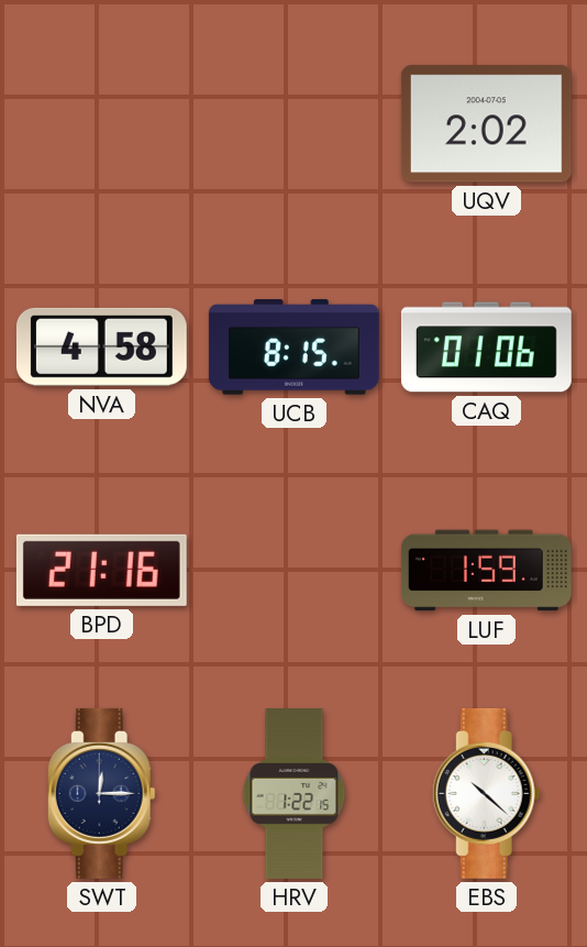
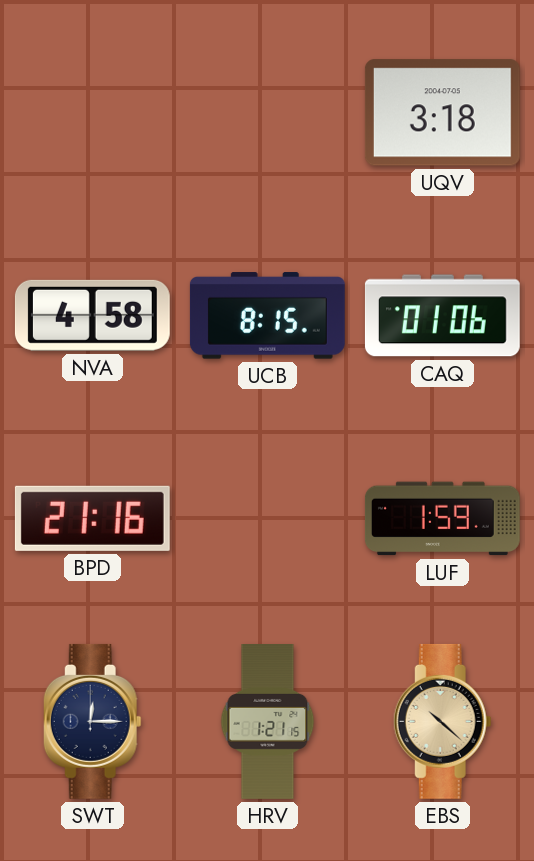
UQV: 2:02 -> 3:18 (442, 113)
HRV: 1:22 -> 1:21 (268, 722)
EBS dial: white -> champagne (442, 721)
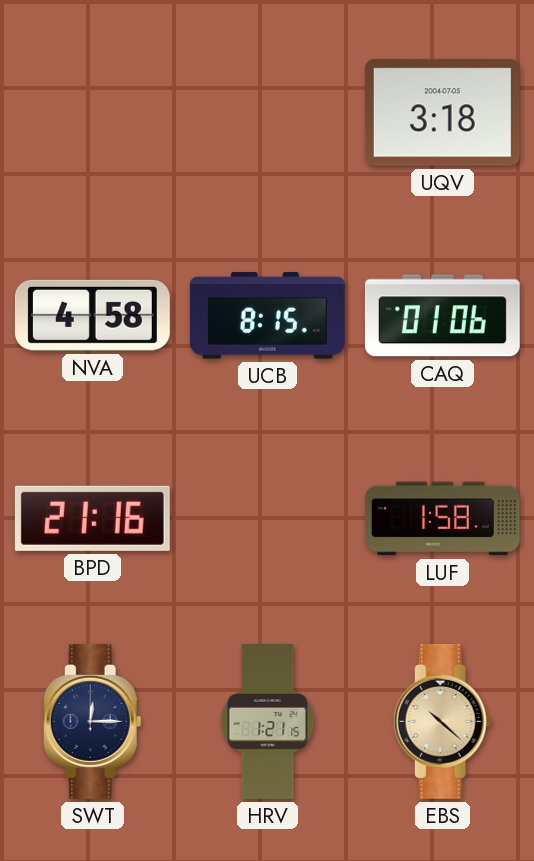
LUF: 1:59 -> 1:58 (442, 519)
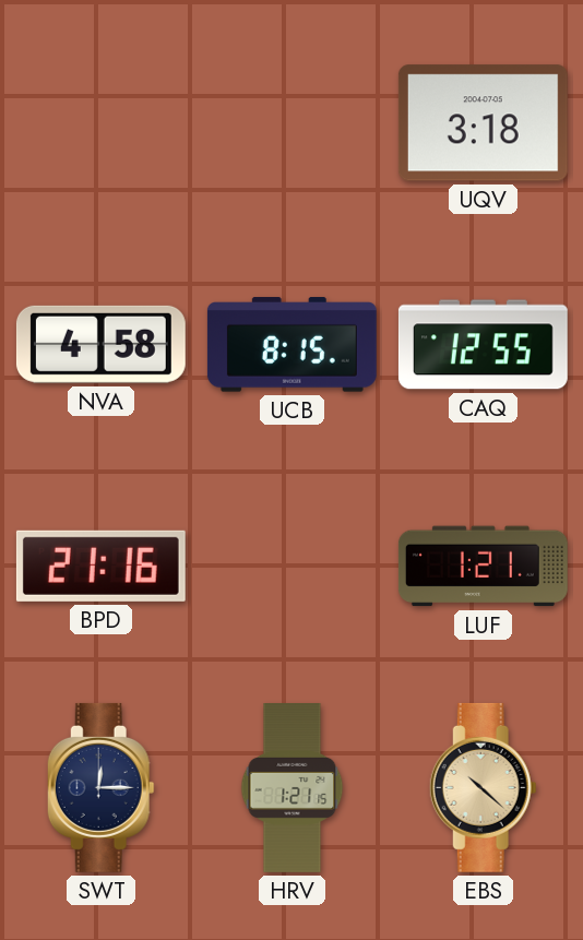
CAQ: 01:06 -> 12:55 (483, 345)
LUF: 1:58 -> 1:21 (483, 567)
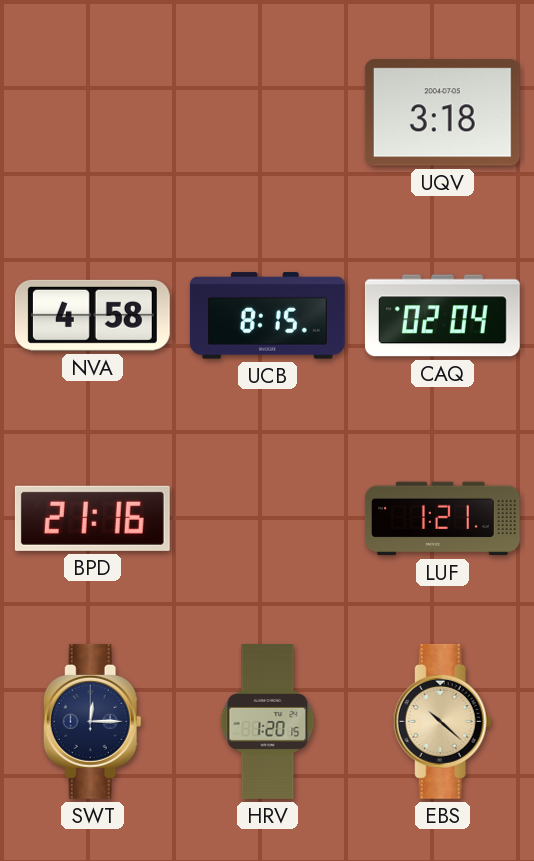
CAQ: 12:55 -> 02:04 (442, 316)
HRV: 1:21 -> 1:20 (268, 722)
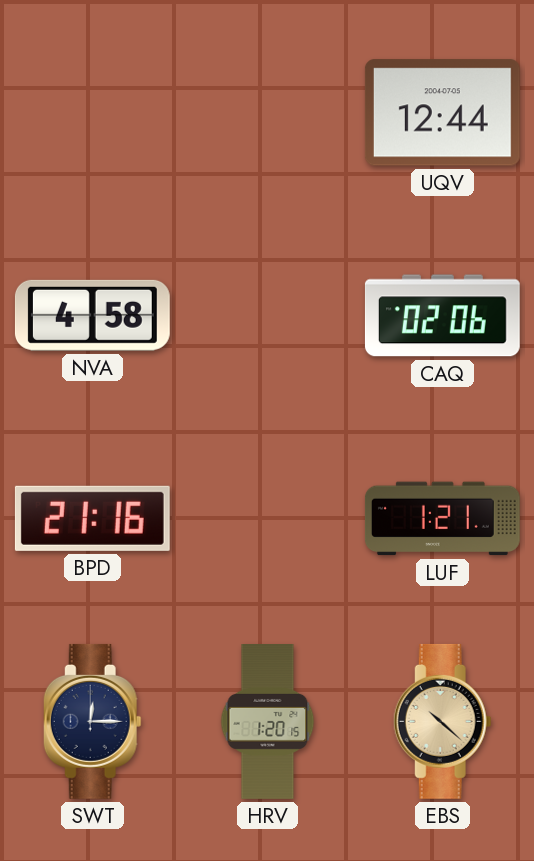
UQV: 3:18 -> 12:44 (442, 113)
UCB: 8:15 -> none (267, 316)
CAQ: 02:04 -> 02:06 (442, 316)
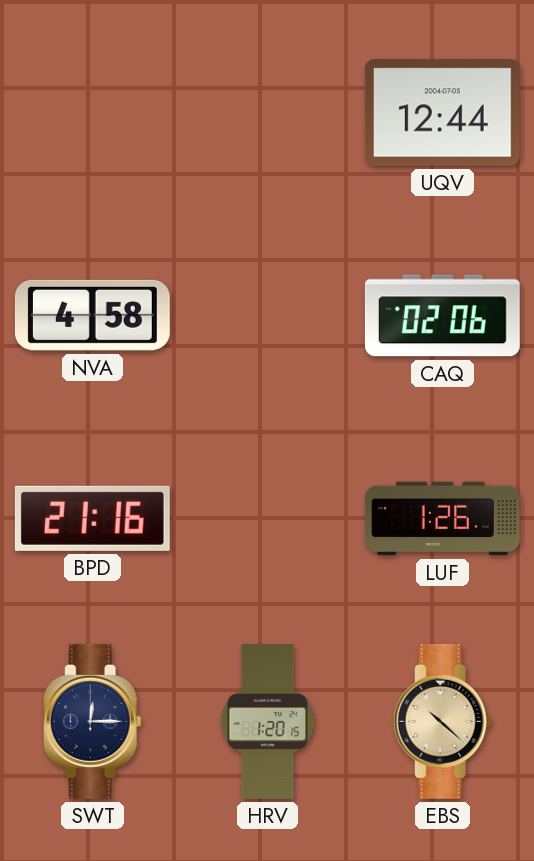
LUF: 1:21 -> 1:26 (442, 519)
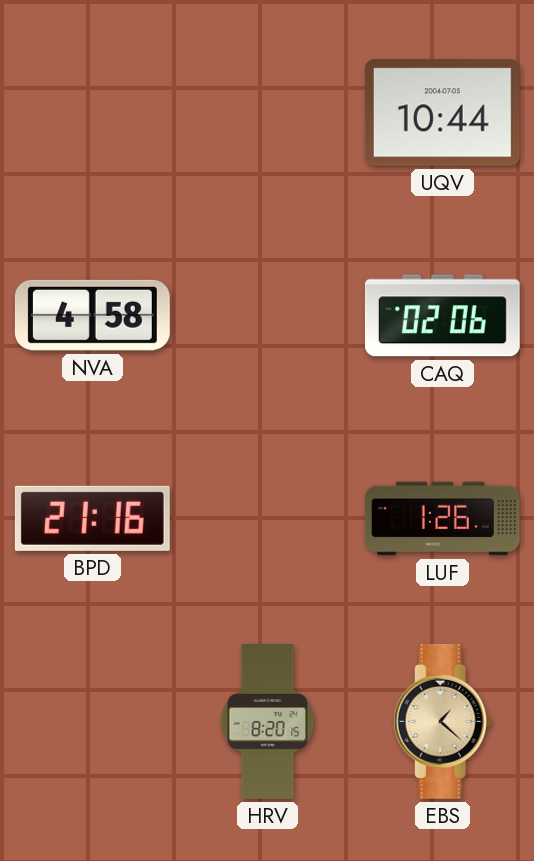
UQV: 12:44 -> 10:44 (442, 113)
SWT: 12:15 -> none (92, 721)
HRV: 1:20 -> 8:20 (268, 722)
EBS: 10:22 -> 1:22 (442, 721)
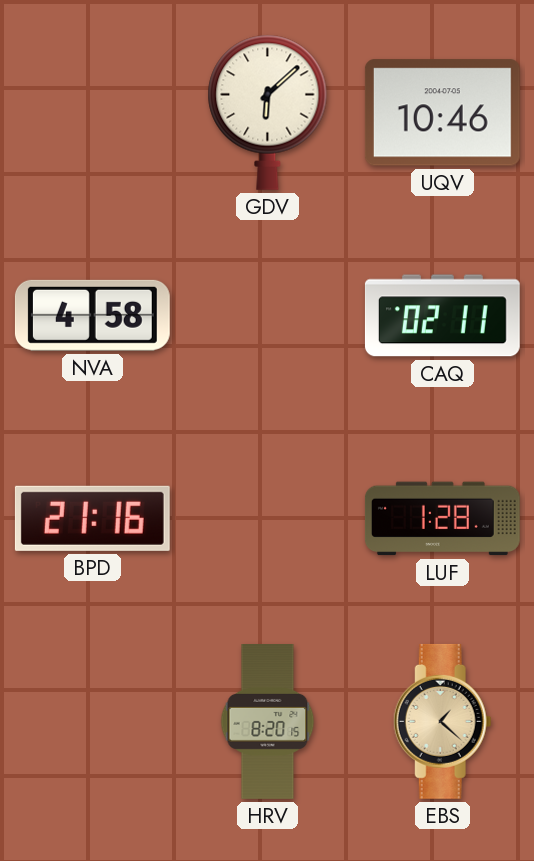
GDV: none -> 6:08 (268, 112)
UQV: 10:44 -> 10:46 (442, 113)
CAQ: 02:06 -> 02:11 (442, 316)
LUF: 1:26 -> 1:28 (442, 519)
